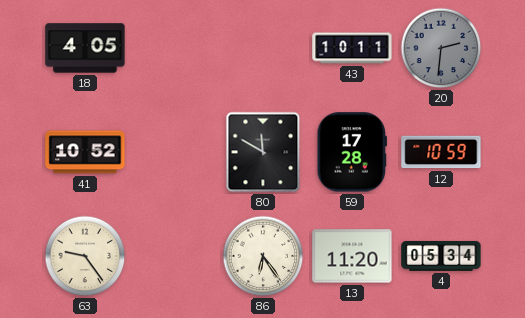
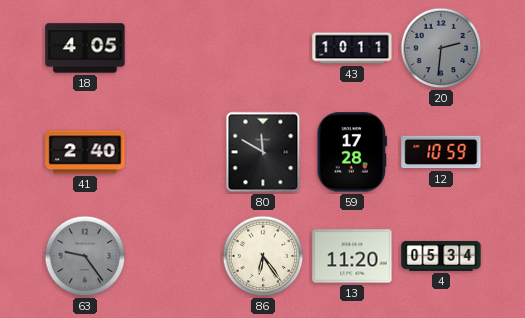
41: 10:52 -> 2:40 (85, 152)
63 dial: cream -> grey (85, 256)
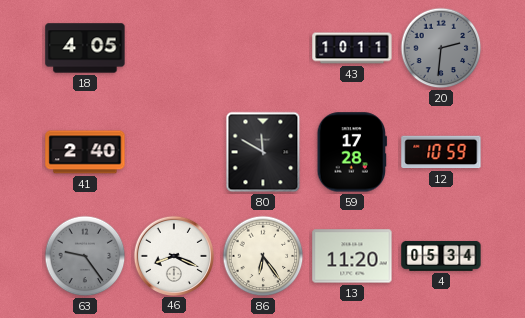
46: none -> 8:19 (173, 255)
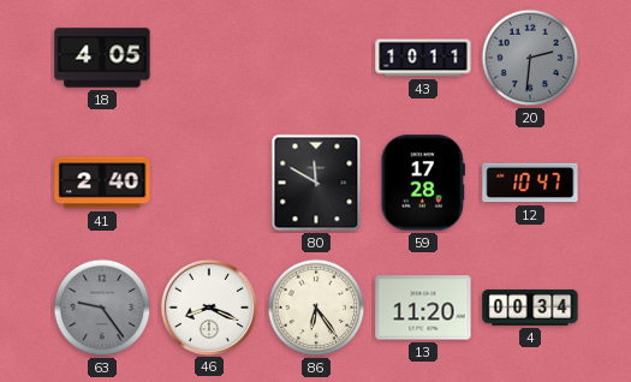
12: 10:59 -> 10:47 (530, 183)
4: 05:34 -> 00:34 (530, 308)
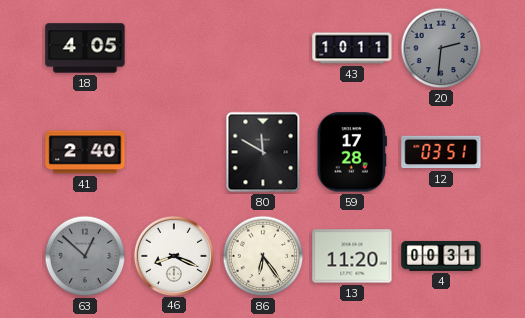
12: 10:47 -> 03:51 (441, 152)
63: 9:24 -> 12:52 (85, 256)
4: 00:34 -> 00:31 (441, 256)
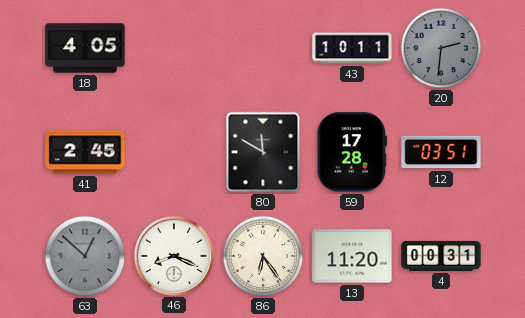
41: 2:40 -> 2:45 (85, 152)
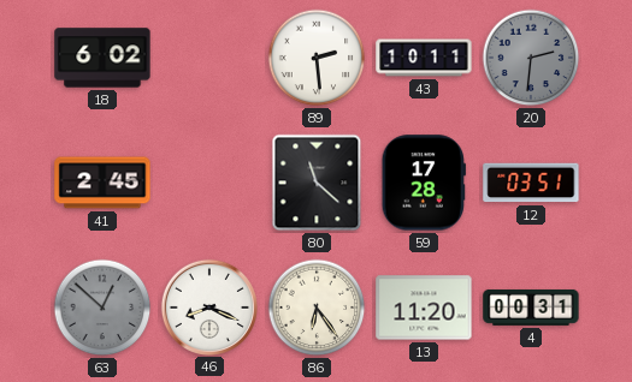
18: 4:05 -> 6:02 (102, 58)
89: none -> 2:29 (317, 58)
80: 11:50 -> 11:22 (317, 183)
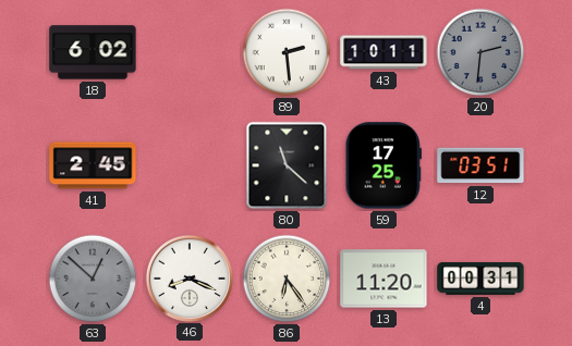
59: 17:28 -> 17:25 (384, 165)
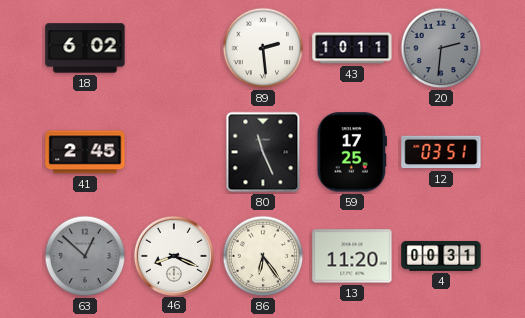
80: 11:22 -> 11:26 (263, 152)
